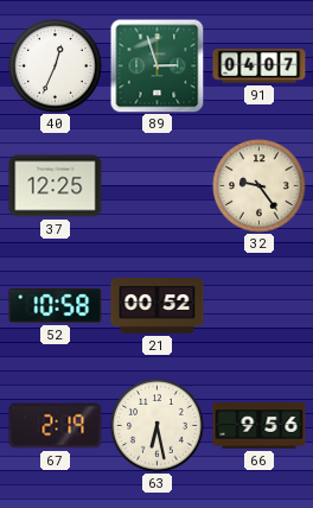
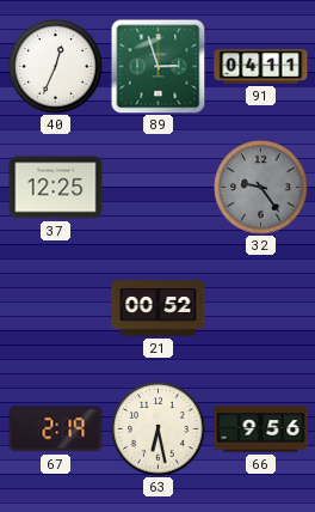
91: 04:07 -> 04:11 (261, 67)
32 dial: cream -> grey (261, 188)
52: 10:58 -> none (56, 306)
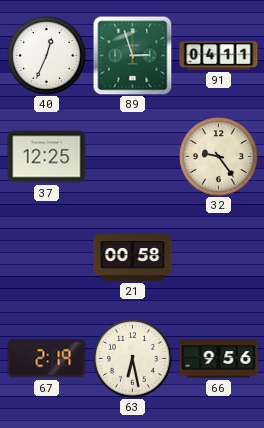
32 dial: grey -> cream (219, 157)
21: 00:52 -> 00:58 (133, 258)
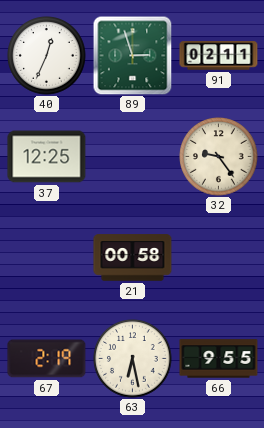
91: 04:11 -> 02:11 (219, 56)
66: 9:56 -> 9:55 (219, 359)
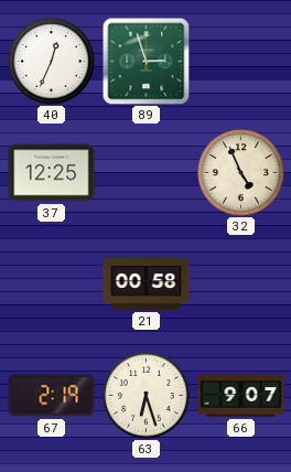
91: 02:11 -> none (219, 56)
32: 9:24 -> 4:56 (241, 173)
63: 6:28 -> 6:27 (147, 396)
66: 9:55 -> 9:07 (241, 396)
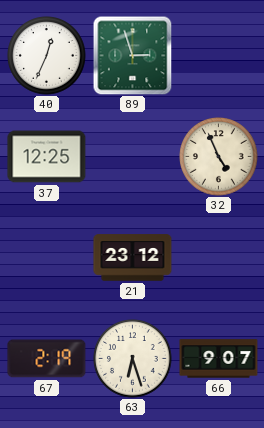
21: 00:58 -> 23:12 (133, 258)
